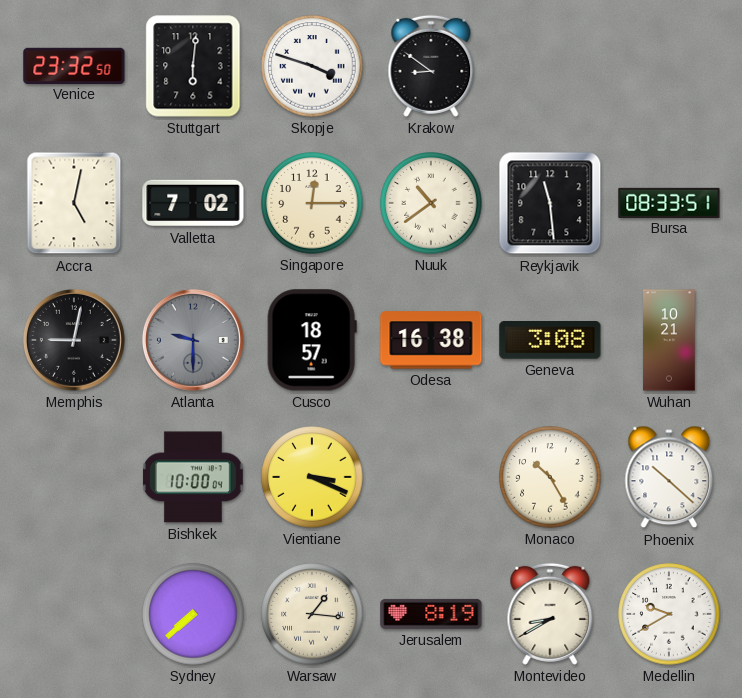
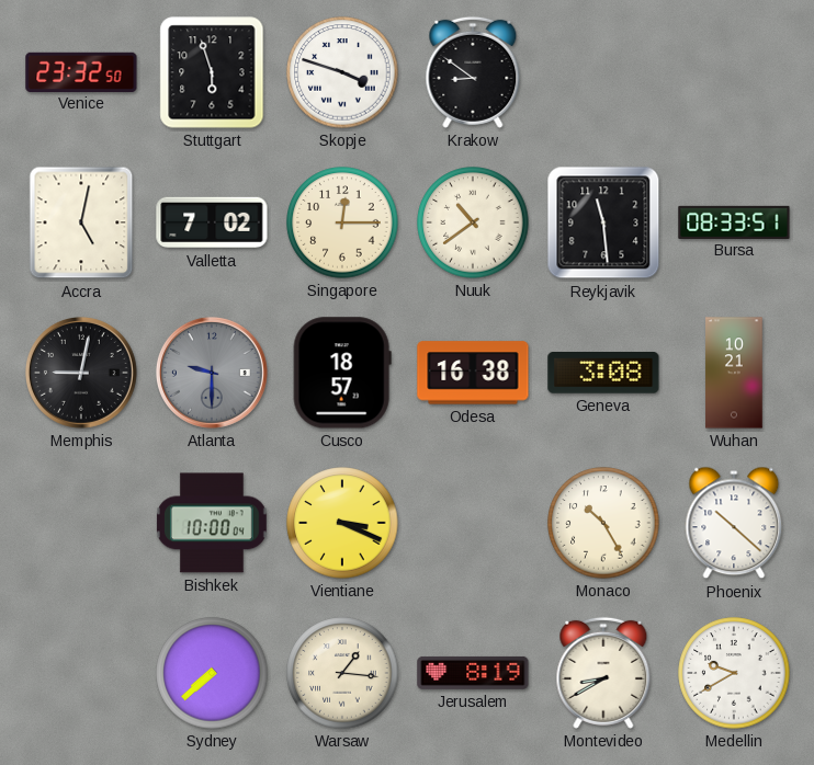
Stuttgart: 6:01 -> 5:57 (212, 72)
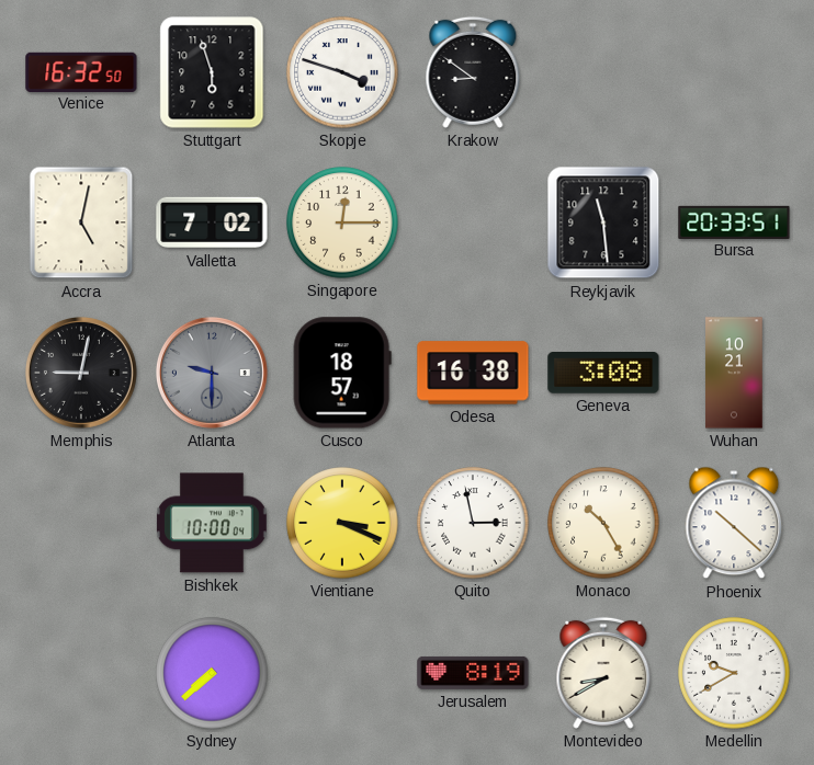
Venice: 23:32 -> 16:32 (81, 71)
Nuuk: 10:39 -> none (473, 222)
Bursa: 08:33 -> 20:33 (734, 221)
Quito: none -> 2:58 (473, 523)
Warsaw: 1:16 -> none (342, 673)
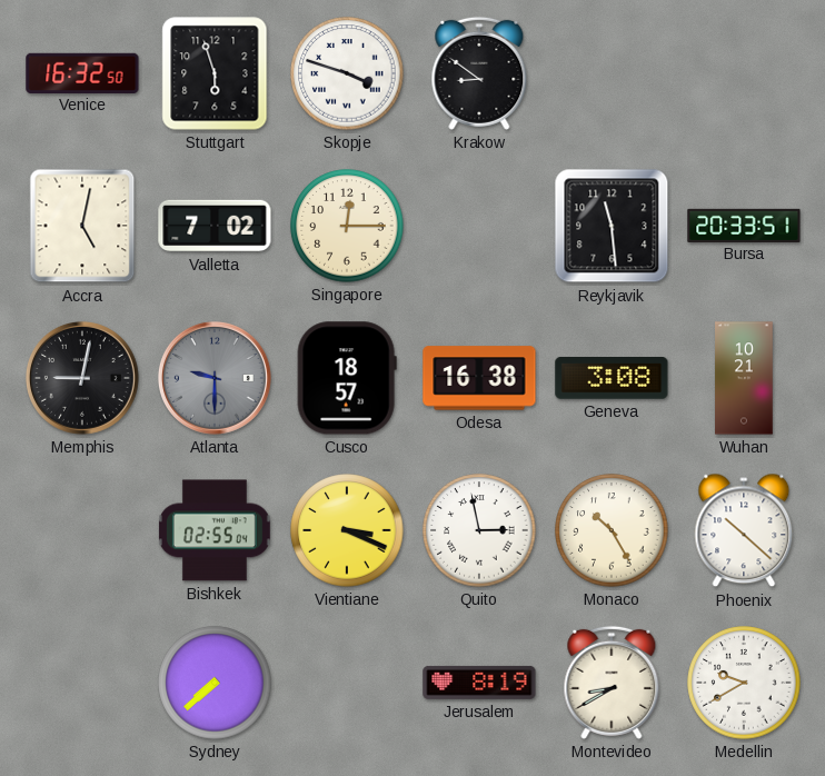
Bishkek: 10:00 -> 02:55 (215, 530)
